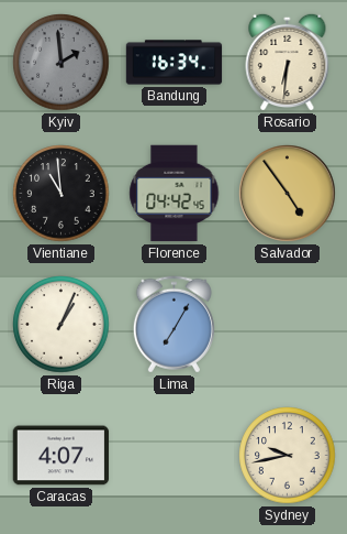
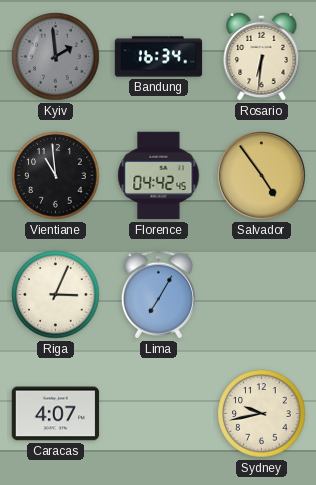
Riga: 1:04 -> 3:04 (56, 295)
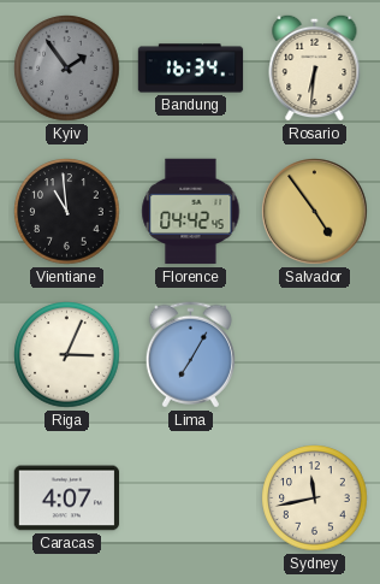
Kyiv: 1:59 -> 1:54 (67, 69)
Sydney: 9:43 -> 11:43 (315, 499)
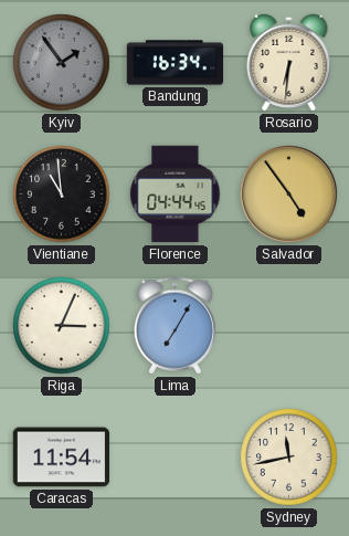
Florence: 04:42 -> 04:44 (176, 195)
Caracas: 4:07 -> 11:54 (62, 458)
